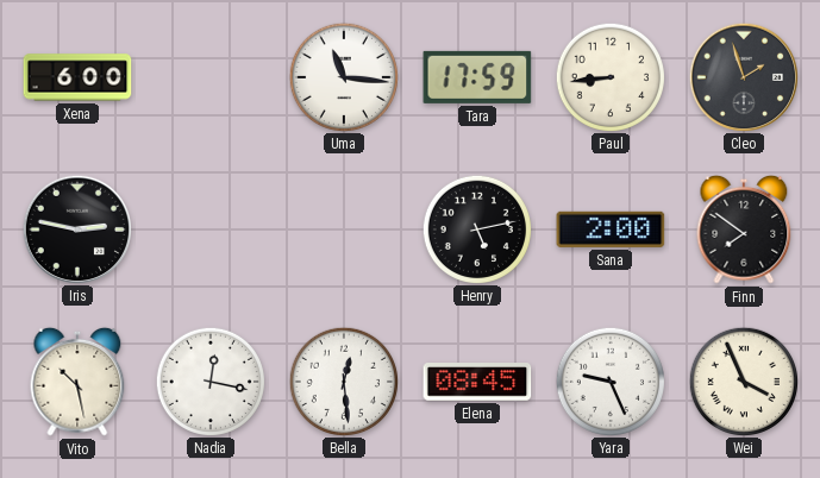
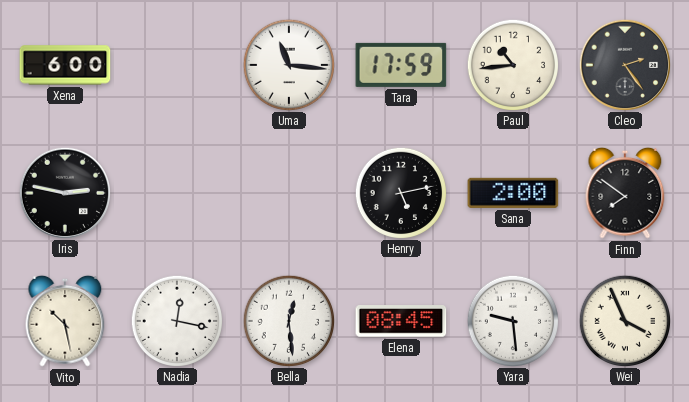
Paul: 8:44 -> 10:44 (512, 64)
Cleo: 1:57 -> 2:24 (624, 64)
Yara: 9:26 -> 9:29 (512, 320)
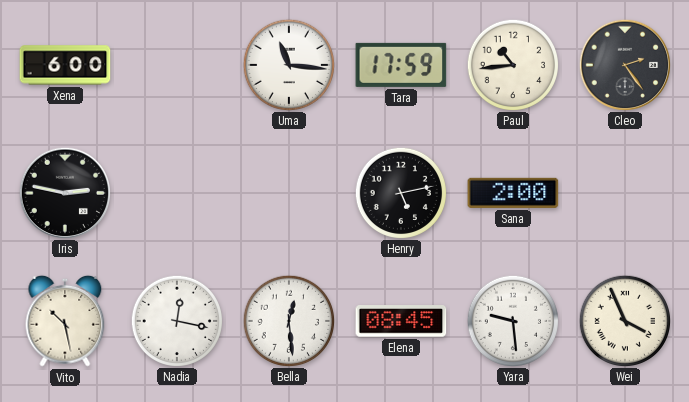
Finn: 7:51 -> none (625, 193)
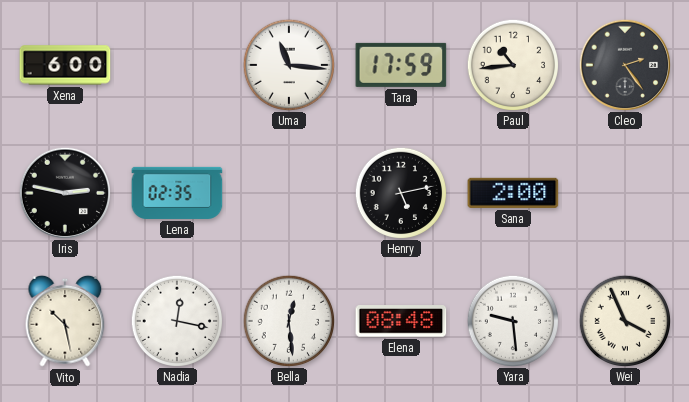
Lena: none -> 02:35 (177, 193)
Elena: 08:45 -> 08:48 (401, 321)
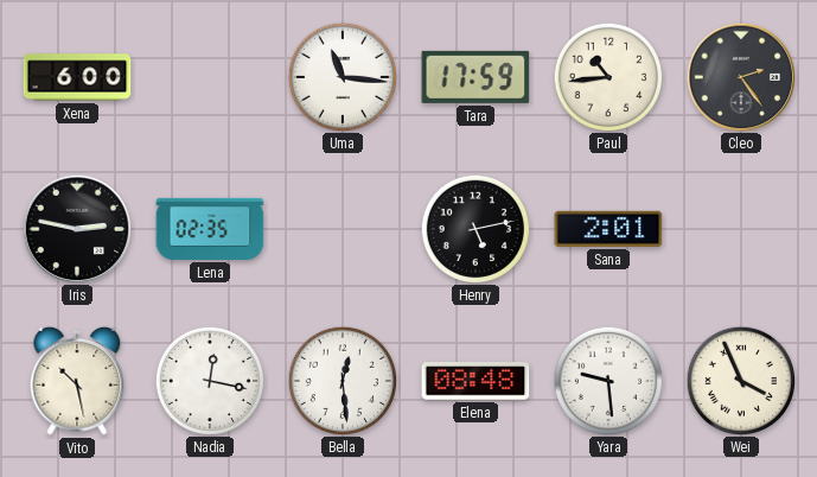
Sana: 2:00 -> 2:01 (608, 229)
